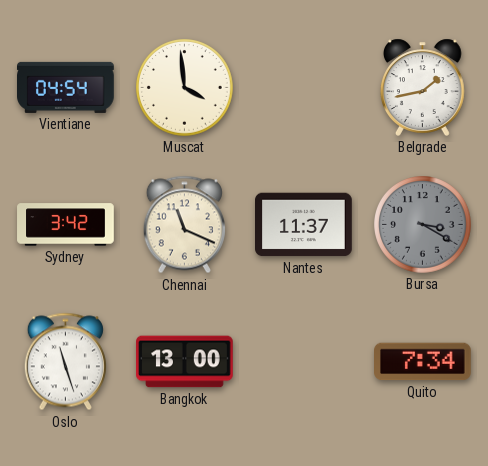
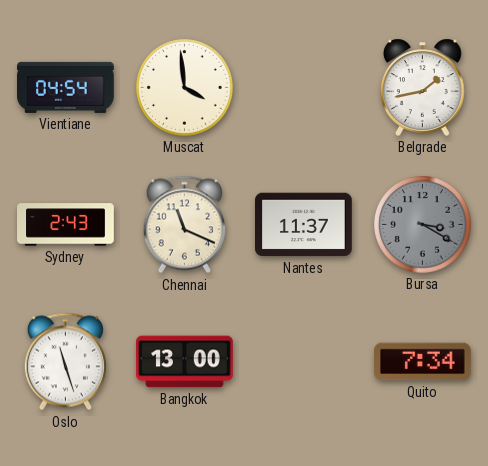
Sydney: 3:42 -> 2:43 (66, 225)
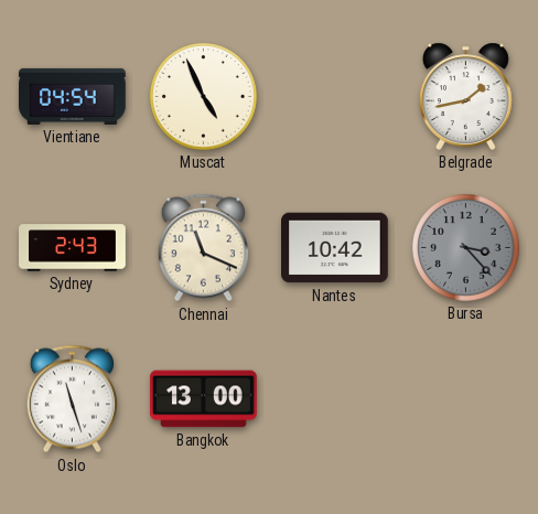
Muscat: 3:59 -> 4:56 (204, 97)
Nantes: 11:37 -> 10:42 (335, 248)
Bursa: 3:20 -> 3:23 (466, 248)
Quito: 7:34 -> none (423, 362)
